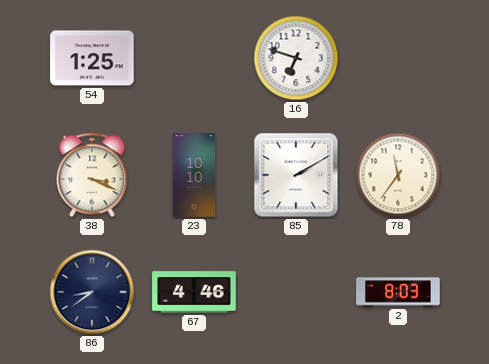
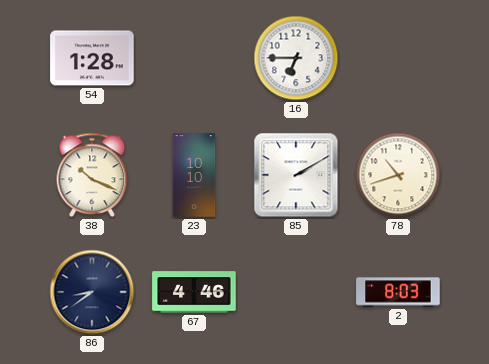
54: 1:25 -> 1:28 (92, 58)
16: 6:48 -> 6:45 (296, 58)
38: 3:19 -> 10:19 (92, 175)
78: 11:36 -> 10:42 (398, 175)
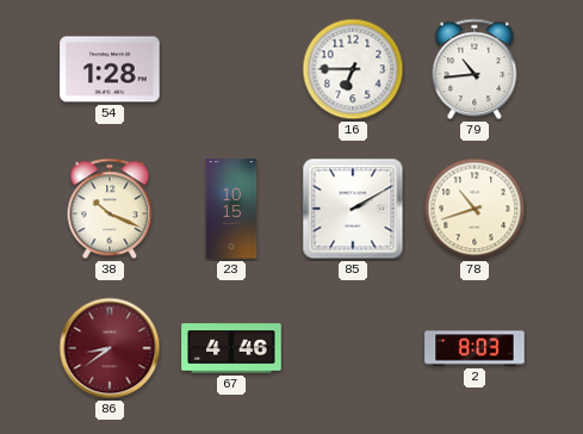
79: none -> 10:44 (475, 69)
23: 10:10 -> 10:15 (231, 209)
86 dial: navy -> burgundy (110, 348)
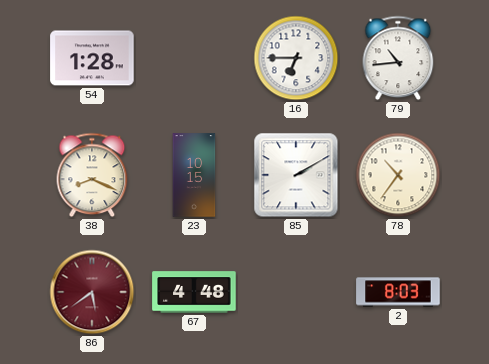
38: 10:19 -> 8:19 (92, 175)
78: 10:42 -> 10:36 (398, 175)
86: 8:39 -> 5:39 (92, 292)
67: 4:46 -> 4:48 (194, 292)
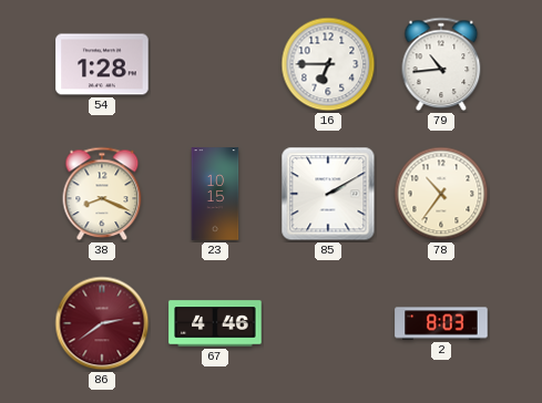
86: 5:39 -> 2:39 (102, 323)
67: 4:48 -> 4:46 (215, 323)
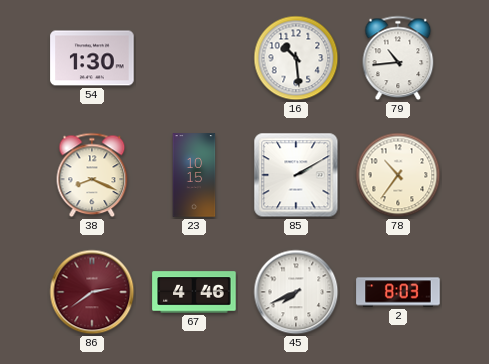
54: 1:28 -> 1:30 (92, 58)
16: 6:45 -> 10:29 (296, 58)
45: none -> 7:41 (296, 292)
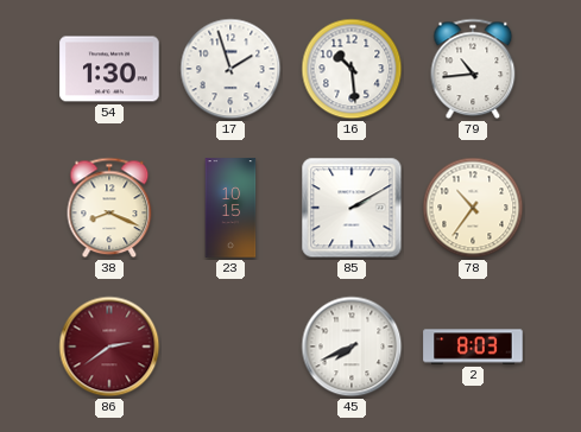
17: none -> 1:57 (230, 69)
67: 4:46 -> none (194, 292)
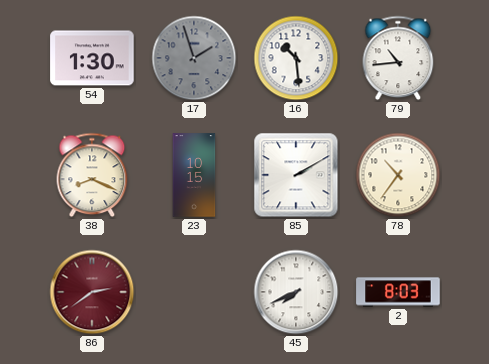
17 dial: white -> grey (194, 58)
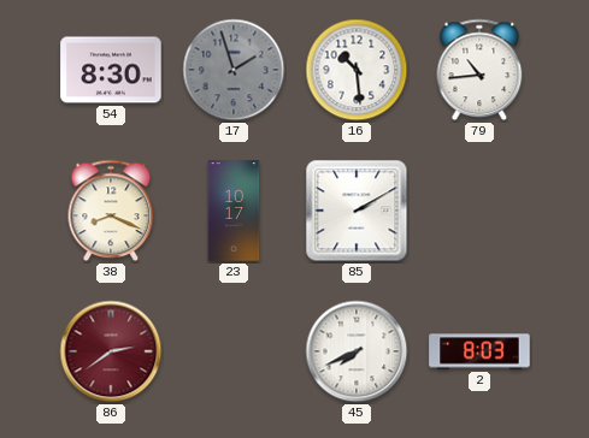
54: 1:30 -> 8:30 (111, 70)
23: 10:15 -> 10:17 (234, 211)
78: 10:36 -> none (398, 175)
